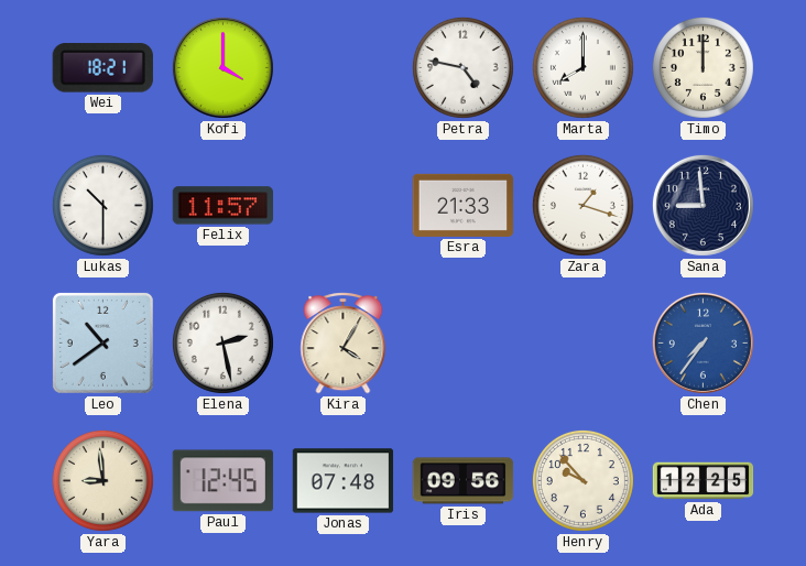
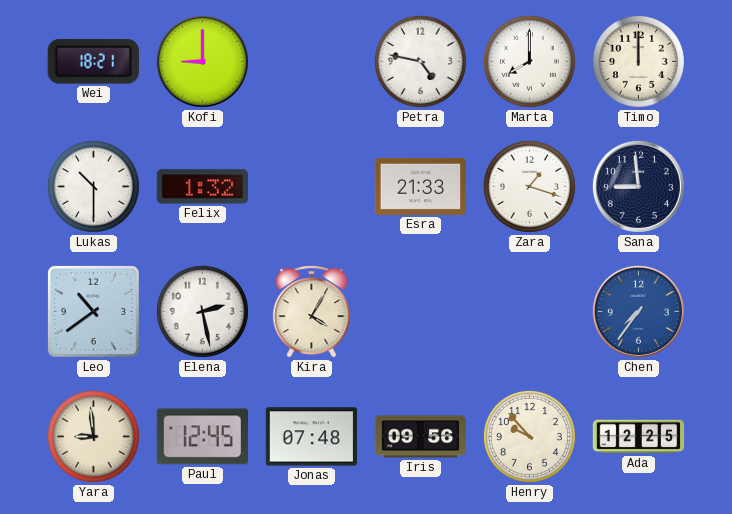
Kofi: 4:00 -> 9:00 (202, 61)
Felix: 11:57 -> 1:32 (202, 187)
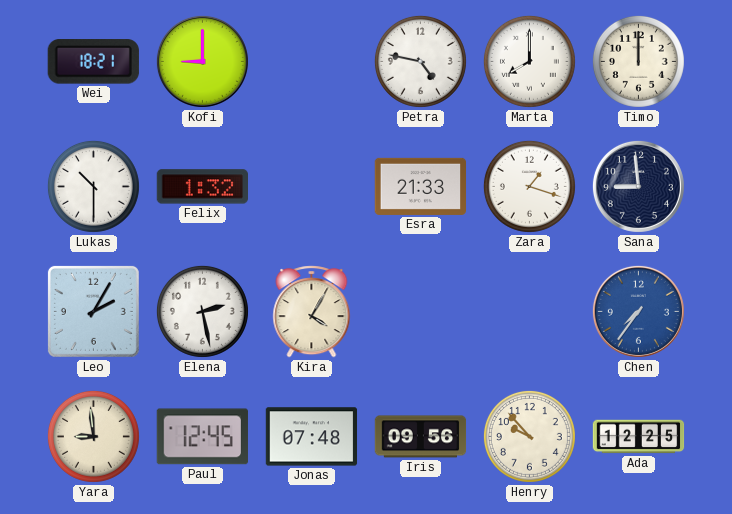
Leo: 10:39 -> 2:05 (93, 311)
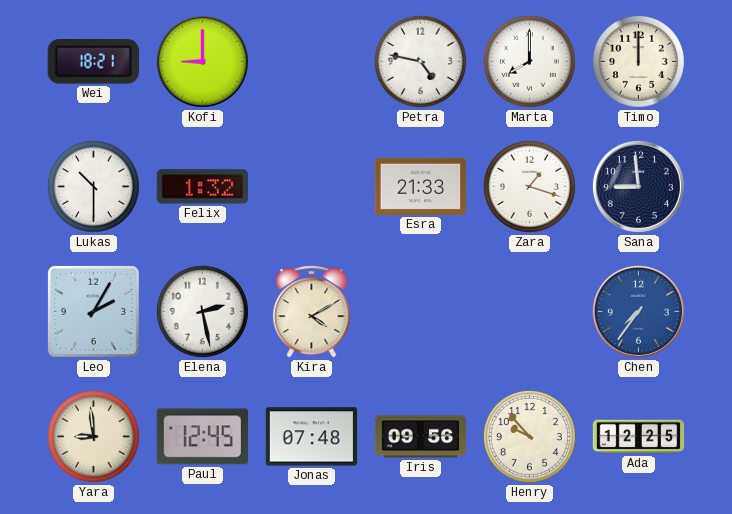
Kira: 4:05 -> 4:10 (312, 312)
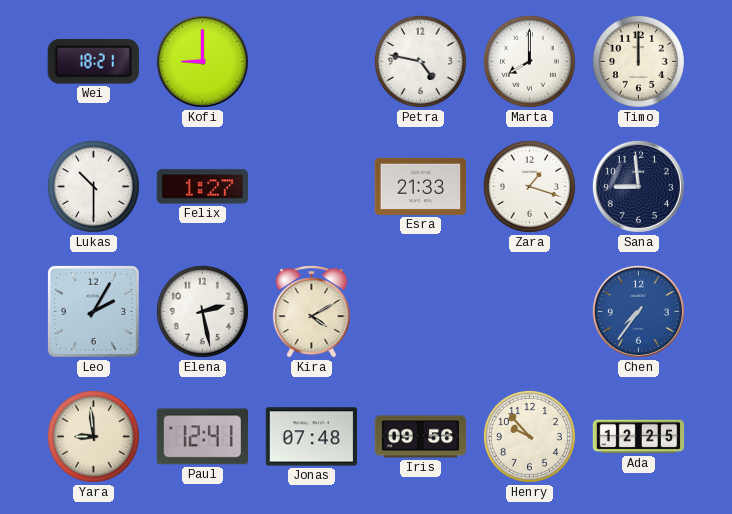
Felix: 1:32 -> 1:27 (202, 187)
Paul: 12:45 -> 12:41 (202, 437)
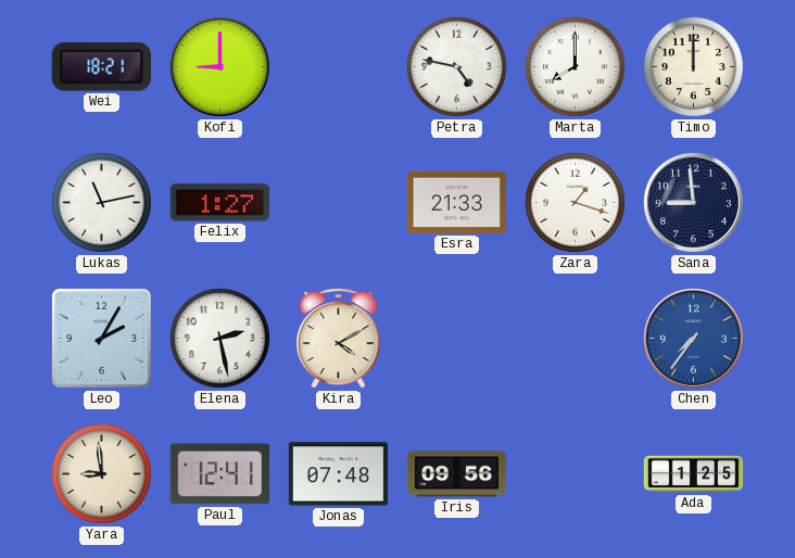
Lukas: 10:30 -> 11:13 (101, 202)
Henry: 9:53 -> none (529, 436)
Ada: 12:25 -> 1:25 (694, 474)
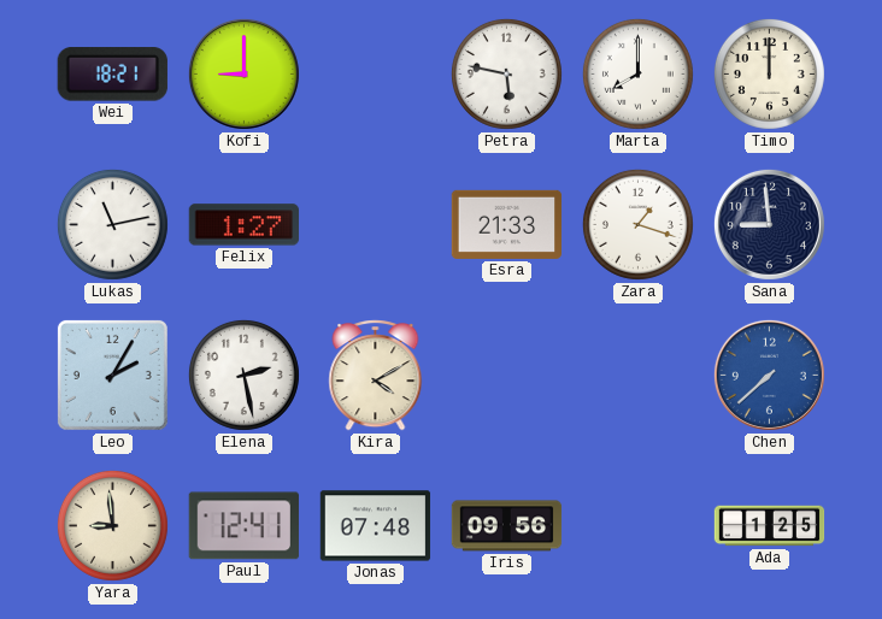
Petra: 4:47 -> 5:47 (506, 73)
Chen: 7:36 -> 7:38 (769, 375)
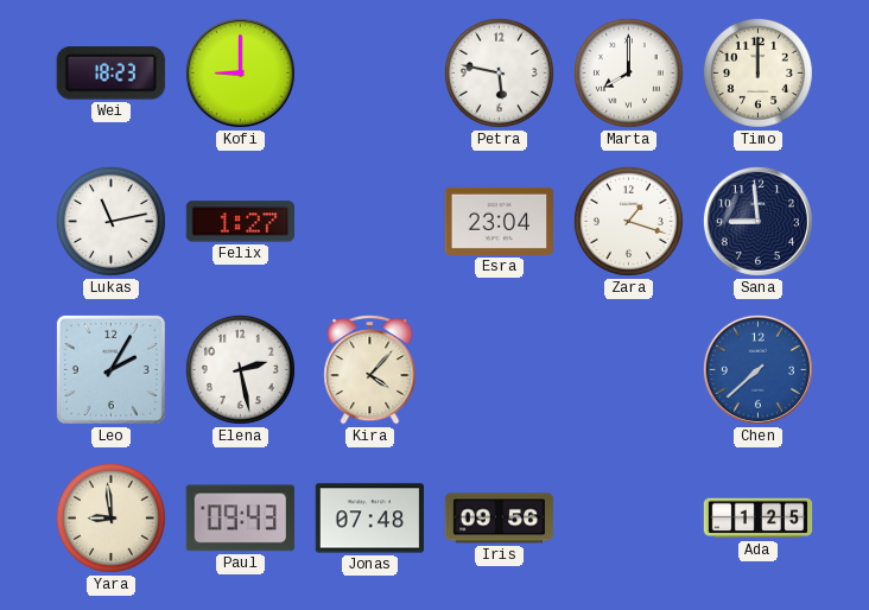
Wei: 18:21 -> 18:23 (110, 74)
Esra: 21:33 -> 23:04 (500, 221)
Kira: 4:10 -> 4:07 (370, 370)
Paul: 12:41 -> 09:43 (240, 519)
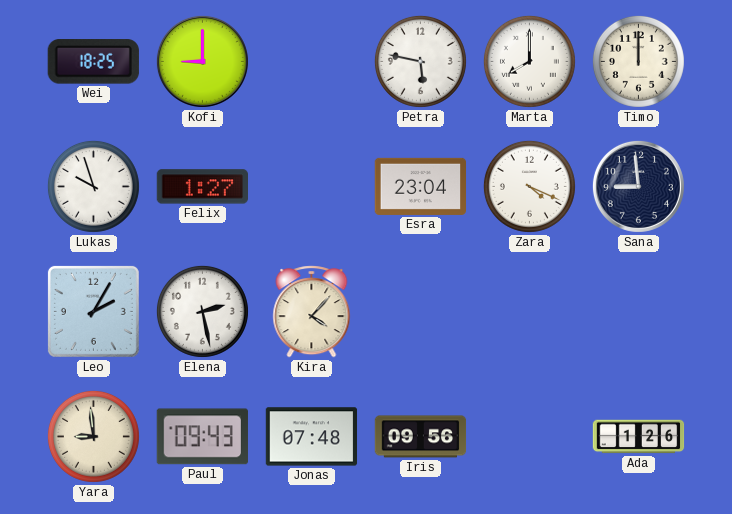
Wei: 18:23 -> 18:25 (93, 62)
Lukas: 11:13 -> 9:57 (93, 186)
Zara: 1:18 -> 4:19 (529, 186)
Chen: 7:38 -> none (757, 369)
Ada: 1:25 -> 1:26 (639, 437)
